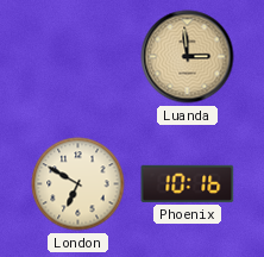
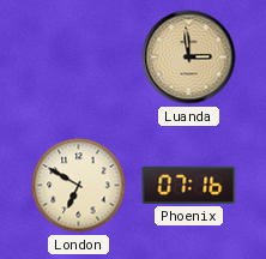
Phoenix: 10:16 -> 07:16 (189, 185)
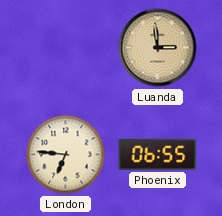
London: 6:50 -> 6:46 (66, 155)
Phoenix: 07:16 -> 06:55 (158, 154)
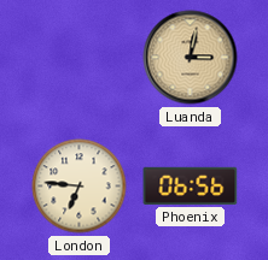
Luanda: 2:59 -> 3:02 (191, 58)
Phoenix: 06:55 -> 06:56 (191, 185)
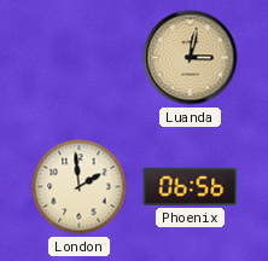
London: 6:46 -> 1:59 (80, 187)
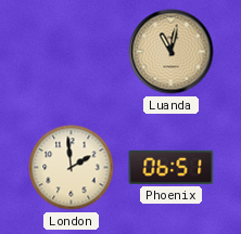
Luanda: 3:02 -> 11:02 (172, 52)
Phoenix: 06:56 -> 06:51 (172, 167)
